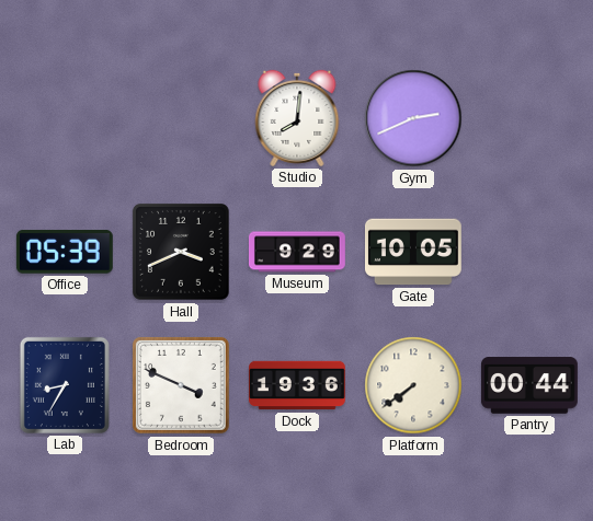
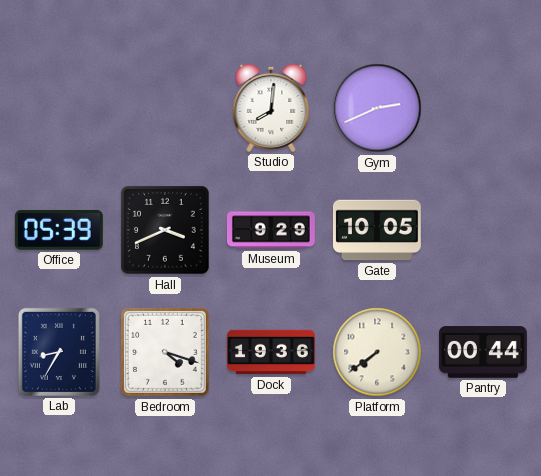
Bedroom: 3:49 -> 4:18 (165, 352)
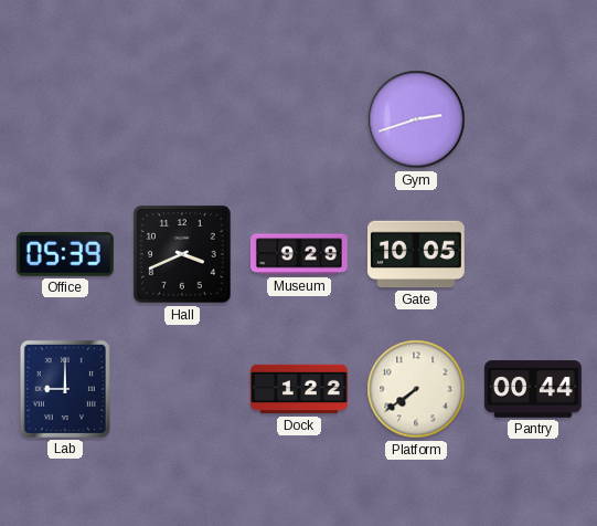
Studio: 8:01 -> none (271, 108)
Gym: 2:41 -> 2:42 (416, 119)
Lab: 8:35 -> 9:00 (65, 389)
Bedroom: 4:18 -> none (165, 352)
Dock: 19:36 -> 1:22 (300, 389)
